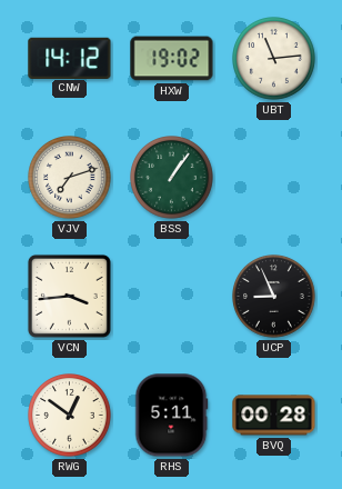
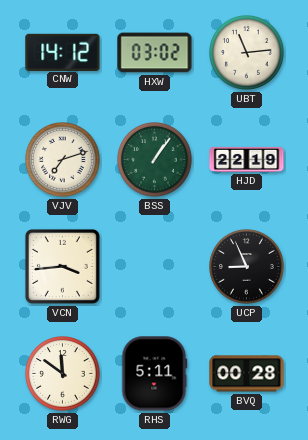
HXW: 19:02 -> 03:02 (155, 53)
HJD: none -> 22:19 (247, 159)
RWG: 12:51 -> 11:51 (63, 374)
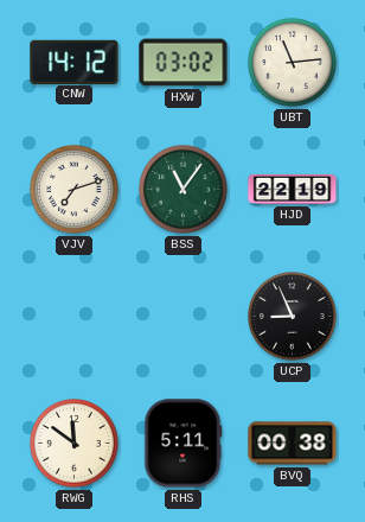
BSS: 1:06 -> 11:06 (184, 190)
VCN: 3:44 -> none (62, 266)
BVQ: 00:28 -> 00:38 (293, 444)
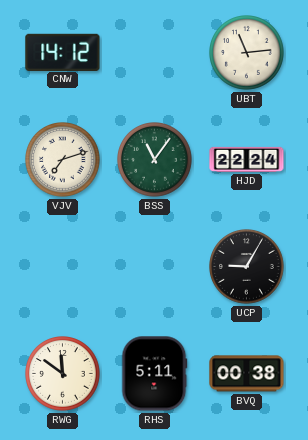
HXW: 03:02 -> none (184, 63)
HJD: 22:19 -> 22:24 (247, 159)
UCP: 8:56 -> 9:05 (247, 267)
